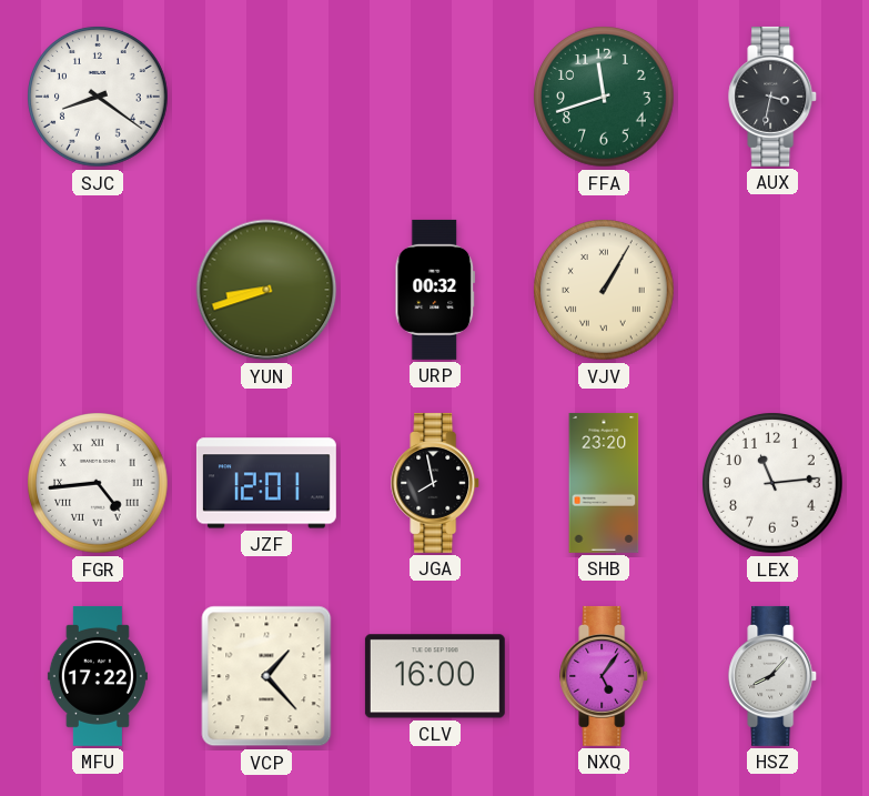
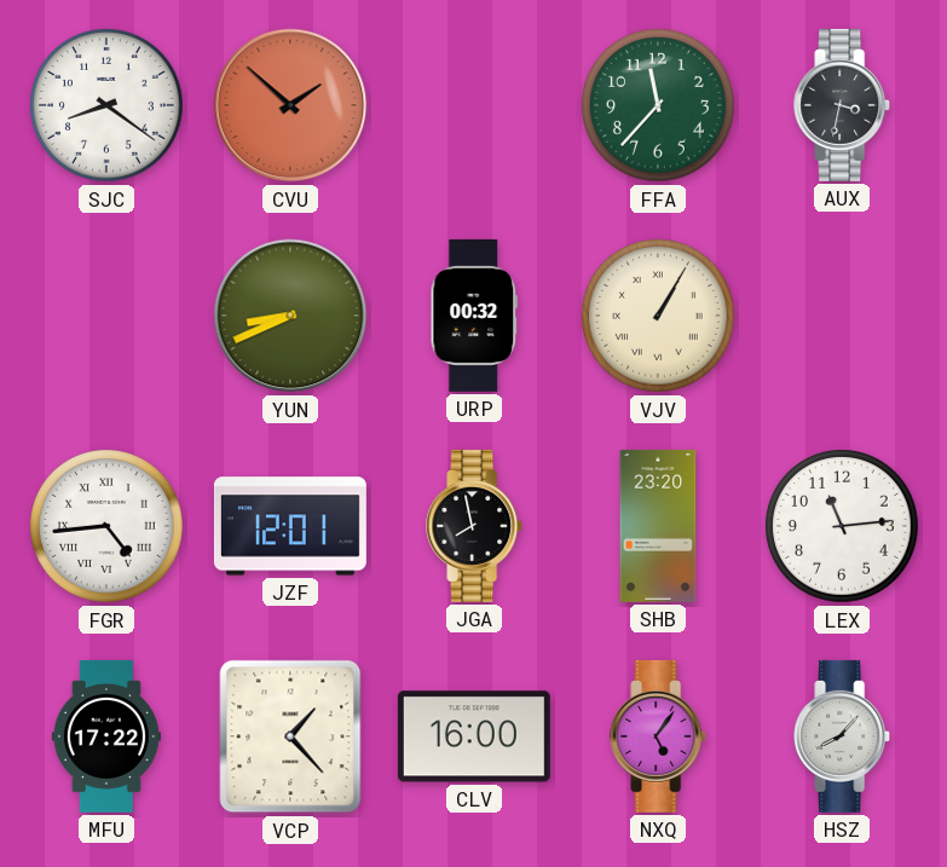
CVU: none -> 1:52 (290, 105)
FFA: 11:42 -> 11:37 (658, 105)
YUN: 8:42 -> 8:41 (290, 316)
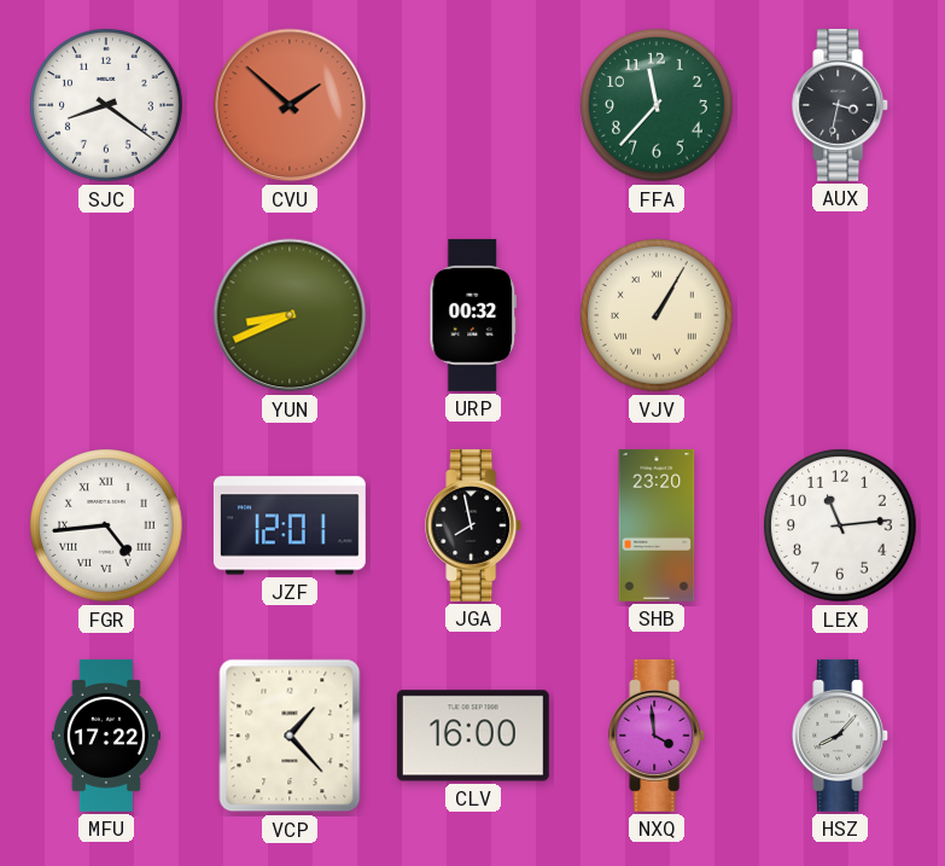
NXQ: 5:06 -> 3:59 (658, 736)
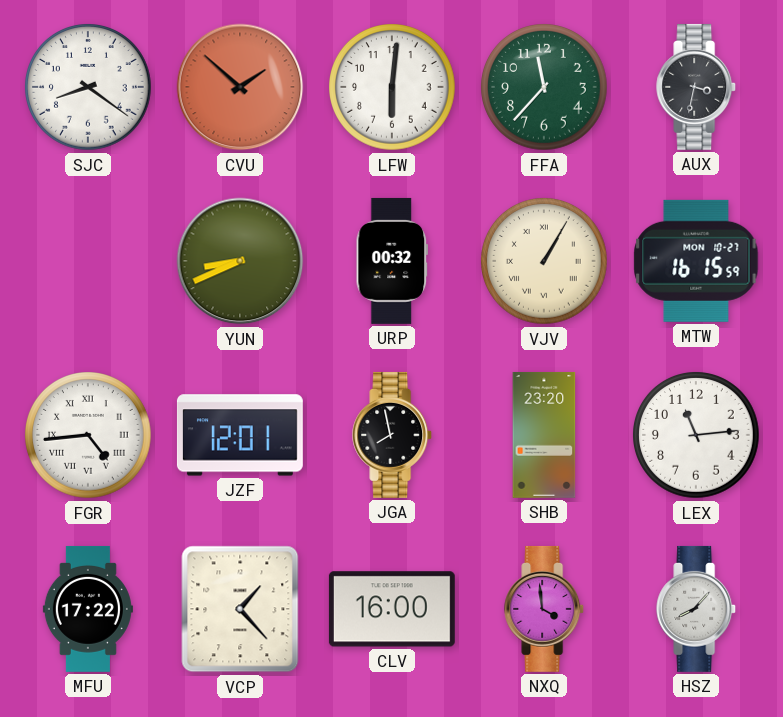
LFW: none -> 6:01 (392, 87)
MTW: none -> 16:15 (696, 261)
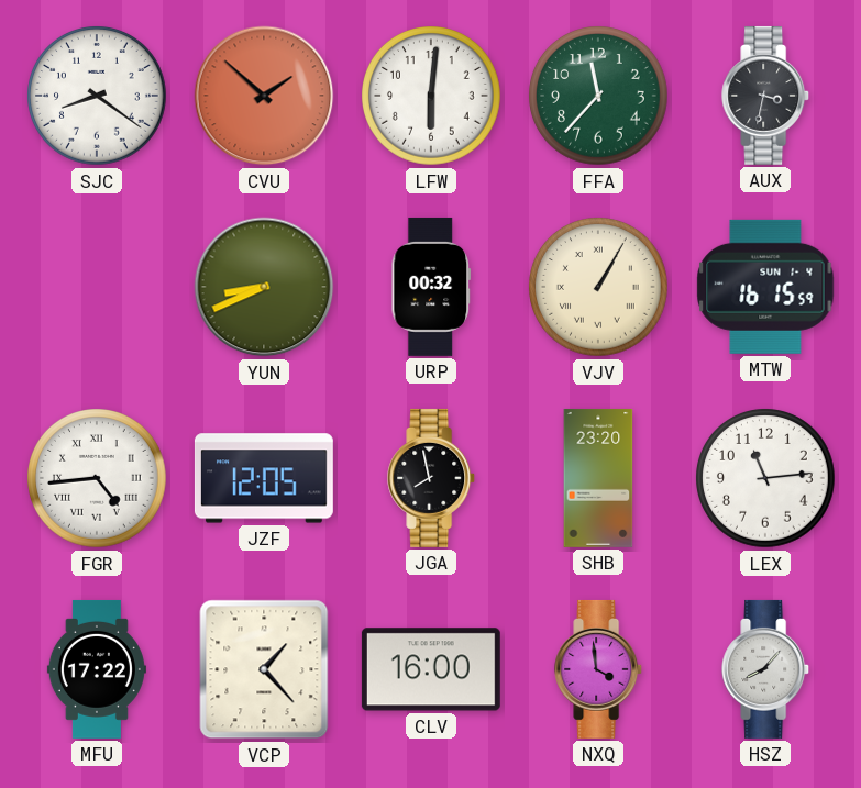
MTW date: MON 10-27 -> SUN 1-4 (765, 287)
JZF: 12:01 -> 12:05 (264, 478)
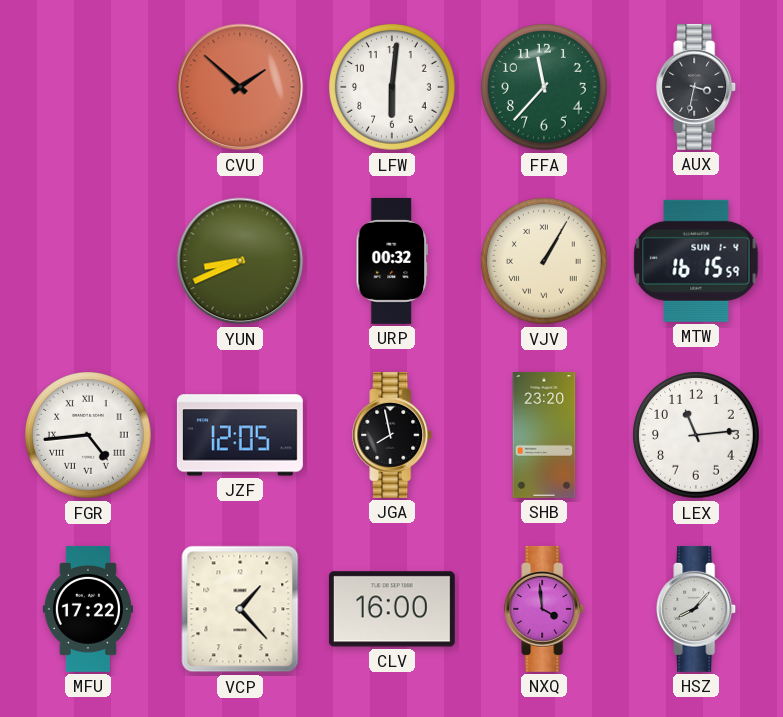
SJC: 8:21 -> none (97, 96)
